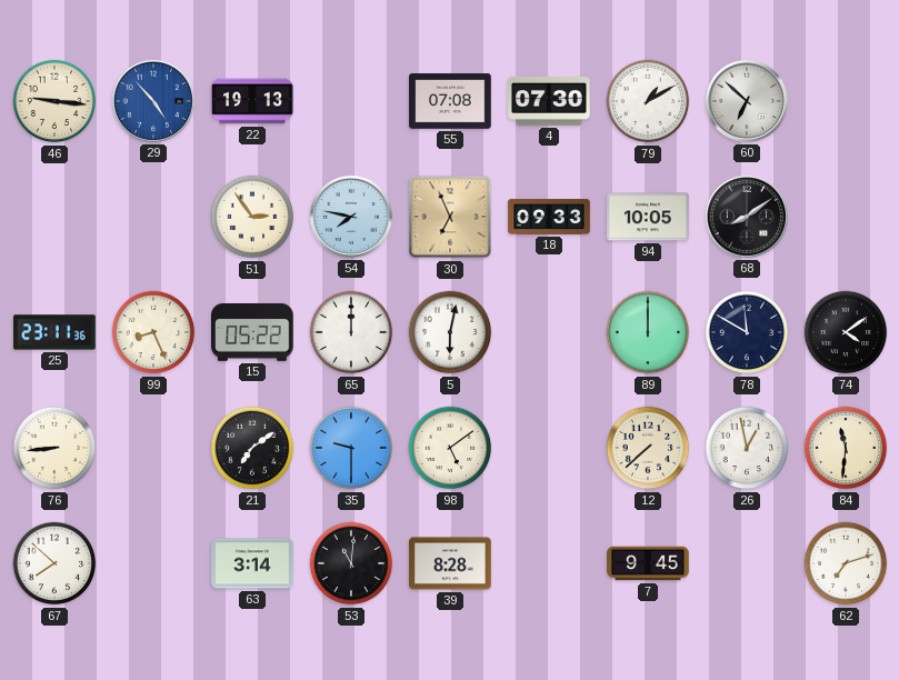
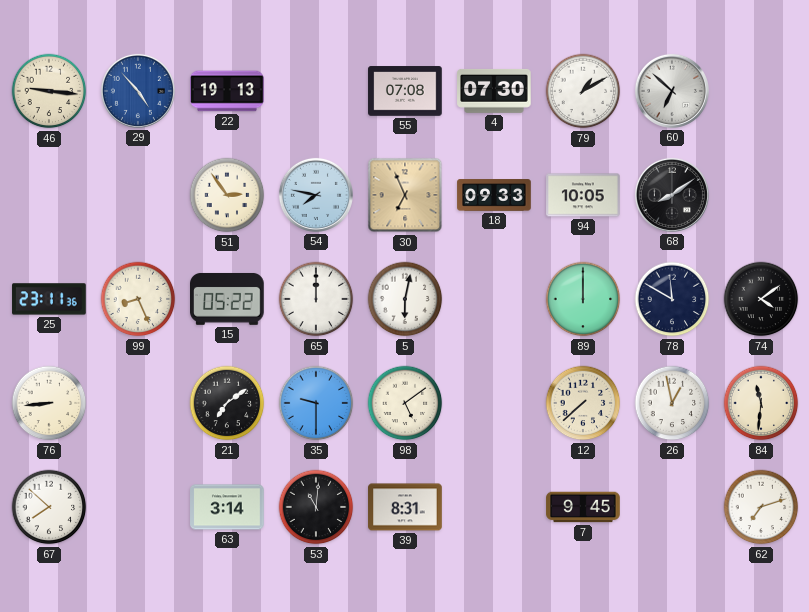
39: 8:28 -> 8:31 (405, 507)
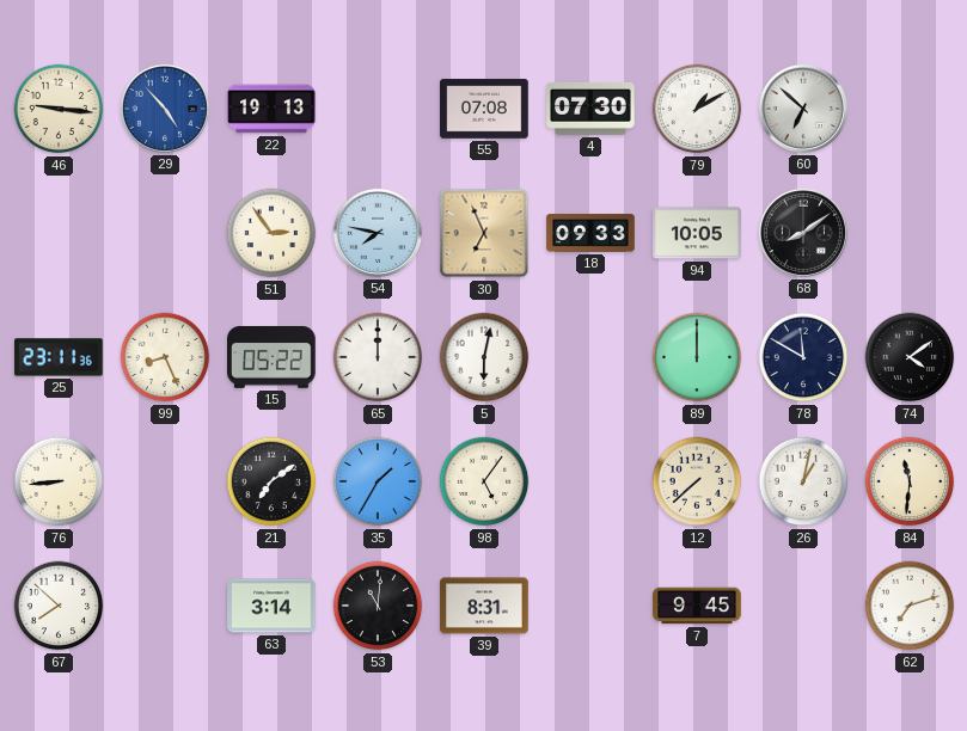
35: 9:30 -> 1:35 (378, 481)
98: 5:09 -> 5:06 (484, 481)
26: 12:58 -> 1:02 (803, 481)
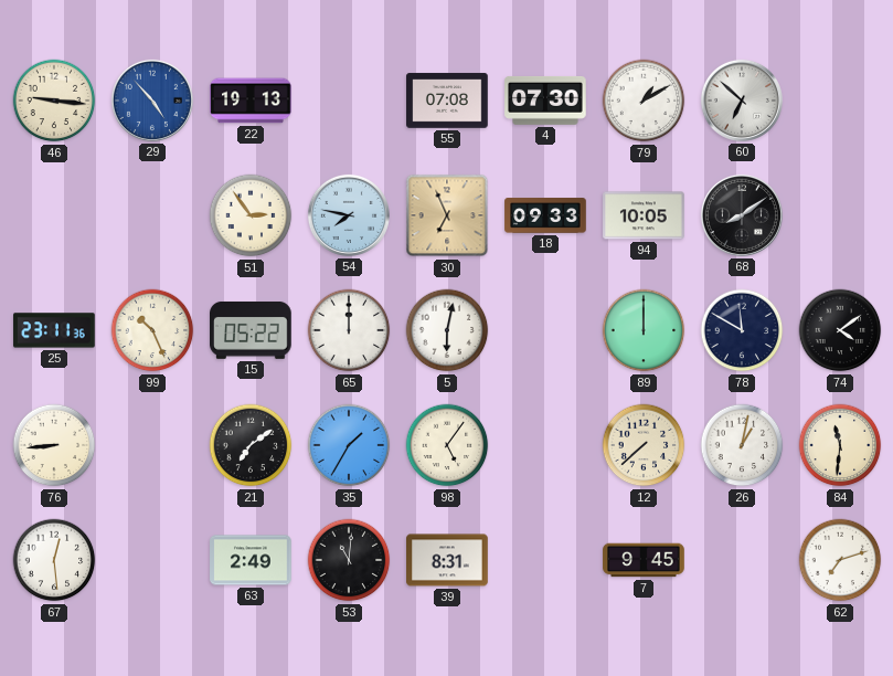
99: 8:26 -> 10:26 (152, 330)
67: 7:52 -> 12:29 (54, 560)
63: 3:14 -> 2:49 (251, 560)
